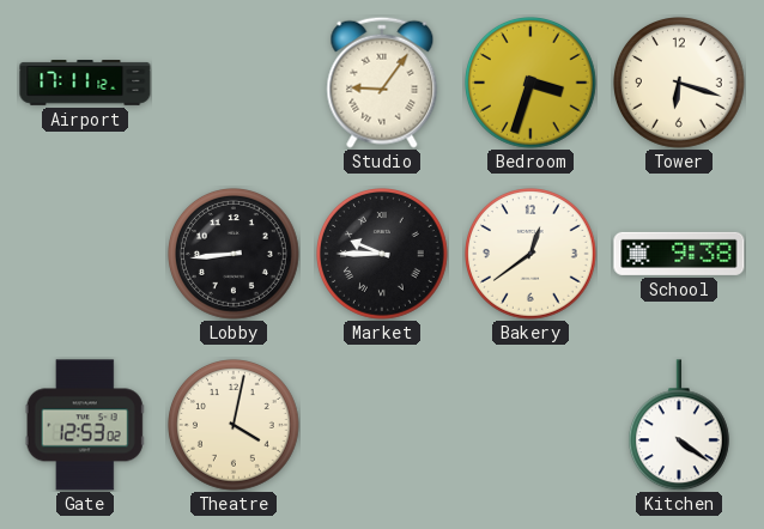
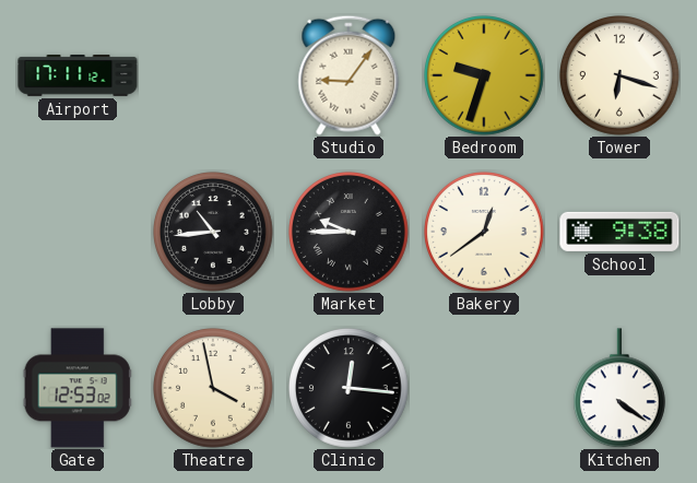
Bedroom: 3:33 -> 9:33 (485, 76)
Lobby: 8:44 -> 10:44 (214, 233)
Theatre: 4:02 -> 3:58 (214, 389)
Clinic: none -> 12:16 (350, 389)
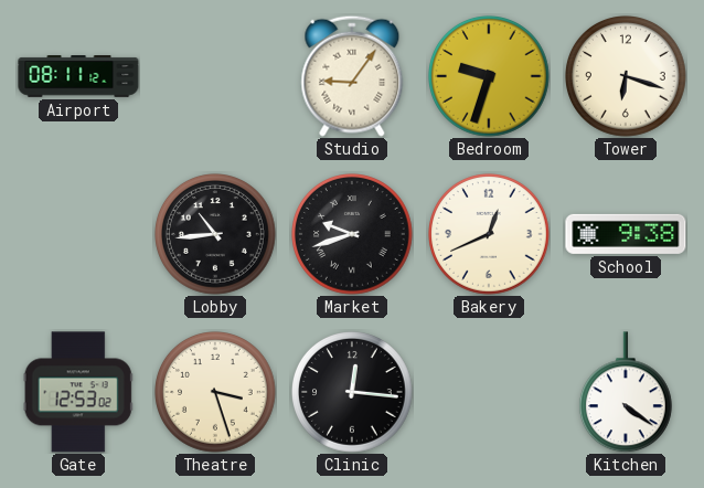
Airport: 17:11 -> 08:11 (78, 77)
Market: 9:45 -> 9:42 (353, 235)
Bakery: 12:39 -> 12:41 (490, 235)
Theatre: 3:58 -> 3:27 (216, 393)
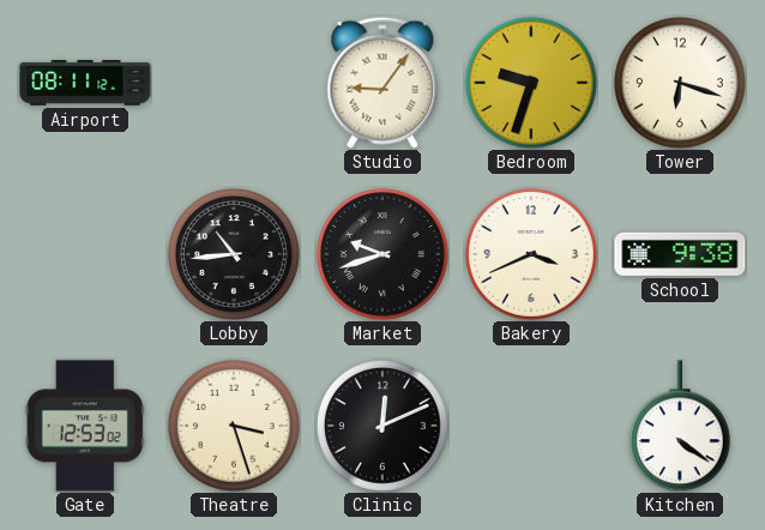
Bakery: 12:41 -> 3:41 (532, 255)
Clinic: 12:16 -> 12:11 (384, 427)
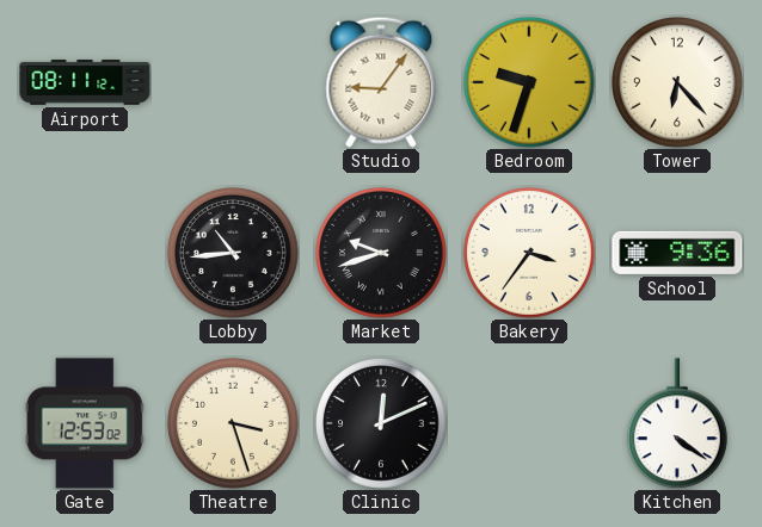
Tower: 6:18 -> 6:23 (678, 83)
Bakery: 3:41 -> 3:36 (530, 254)
School: 9:38 -> 9:36 (677, 253)
